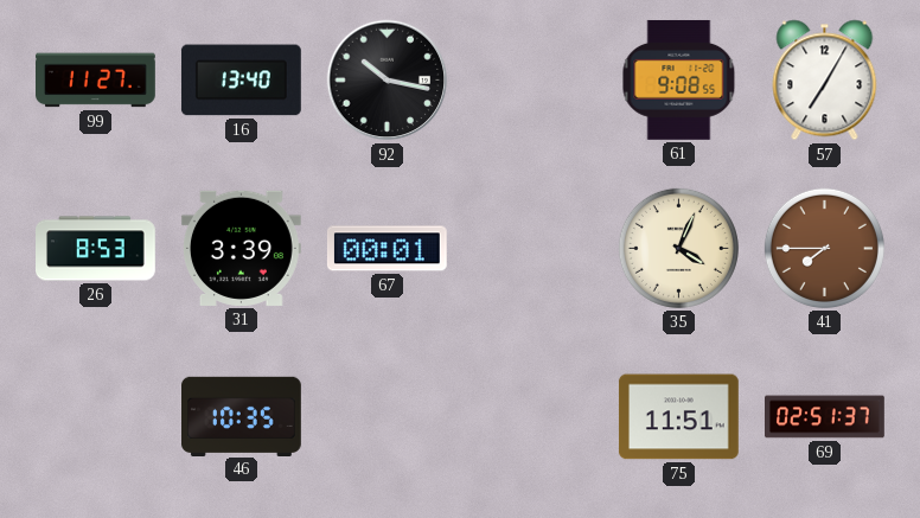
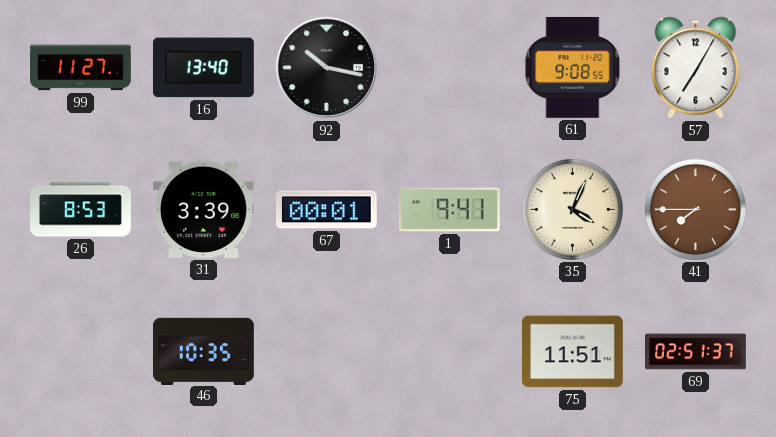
1: none -> 9:41 (449, 210)
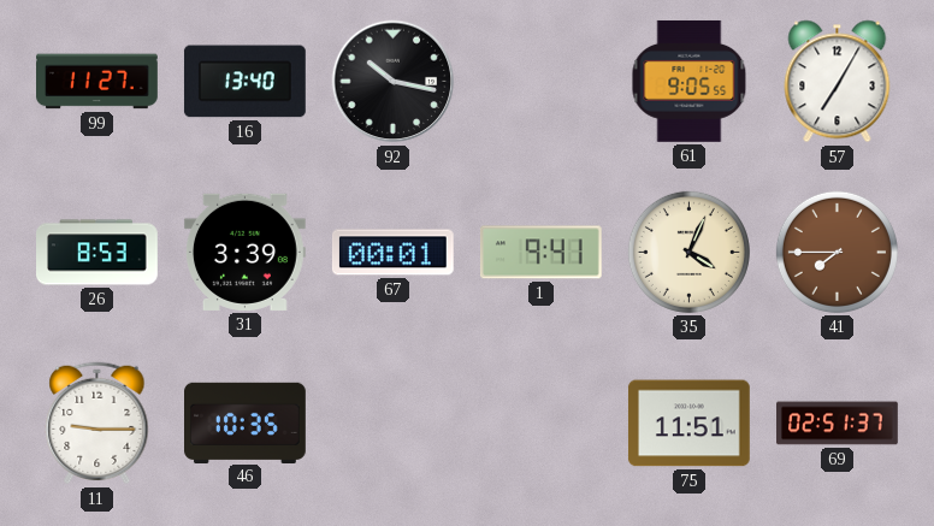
61: 9:08 -> 9:05 (690, 81)
11: none -> 9:15 (97, 424)
